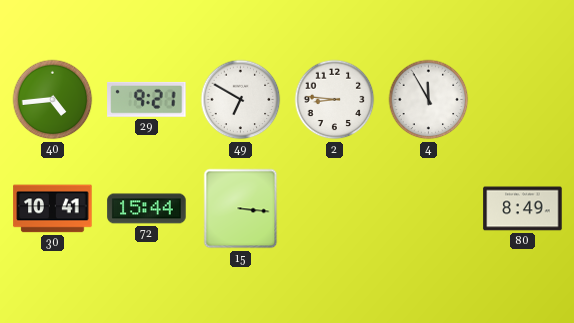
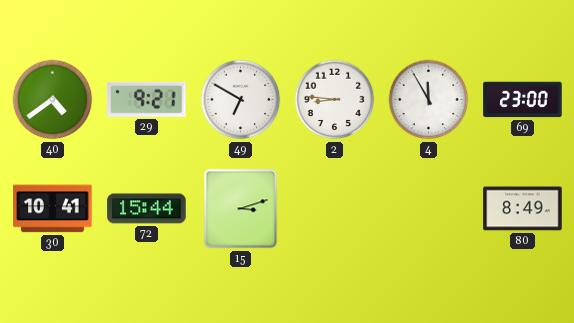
40: 4:44 -> 4:39 (53, 100)
69: none -> 23:00 (523, 100)
15: 3:16 -> 3:12 (241, 209)
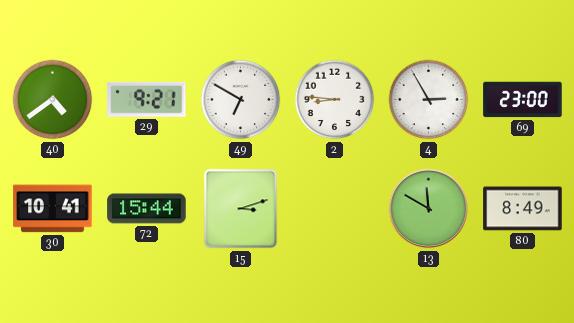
4: 11:55 -> 2:55 (429, 100)
13: none -> 11:50 (429, 209)
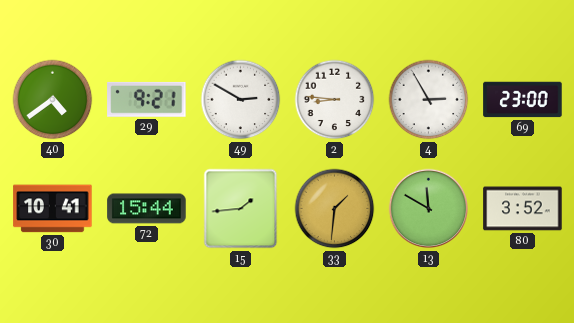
49: 6:50 -> 2:50 (241, 100)
15: 3:12 -> 1:44 (241, 209)
33: none -> 1:31 (335, 209)
80: 8:49 -> 3:52 (523, 209)
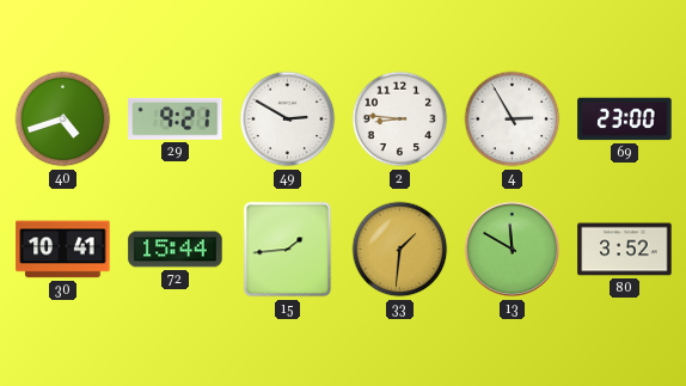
40: 4:39 -> 4:42 (63, 120)
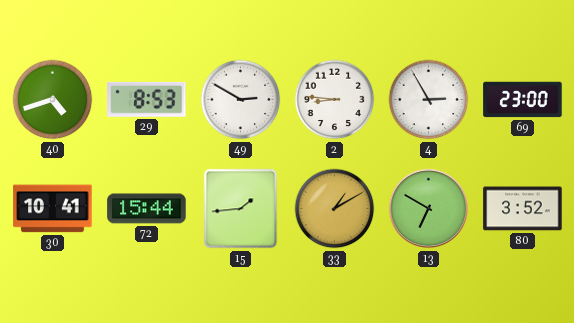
29: 9:21 -> 8:53 (147, 99)
33: 1:31 -> 1:10 (335, 209)
13: 11:50 -> 6:50 (429, 209)
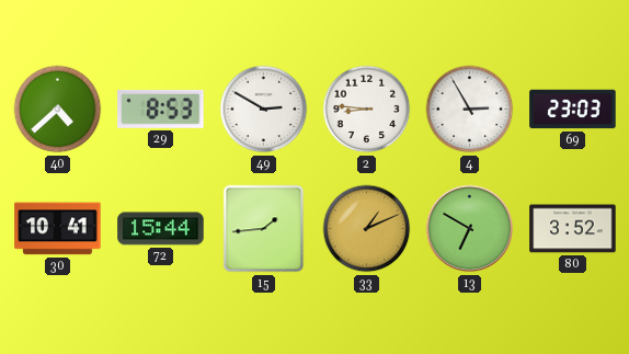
40: 4:42 -> 4:38 (58, 110)
69: 23:00 -> 23:03 (573, 110)
33: 1:10 -> 1:11 (367, 229)
